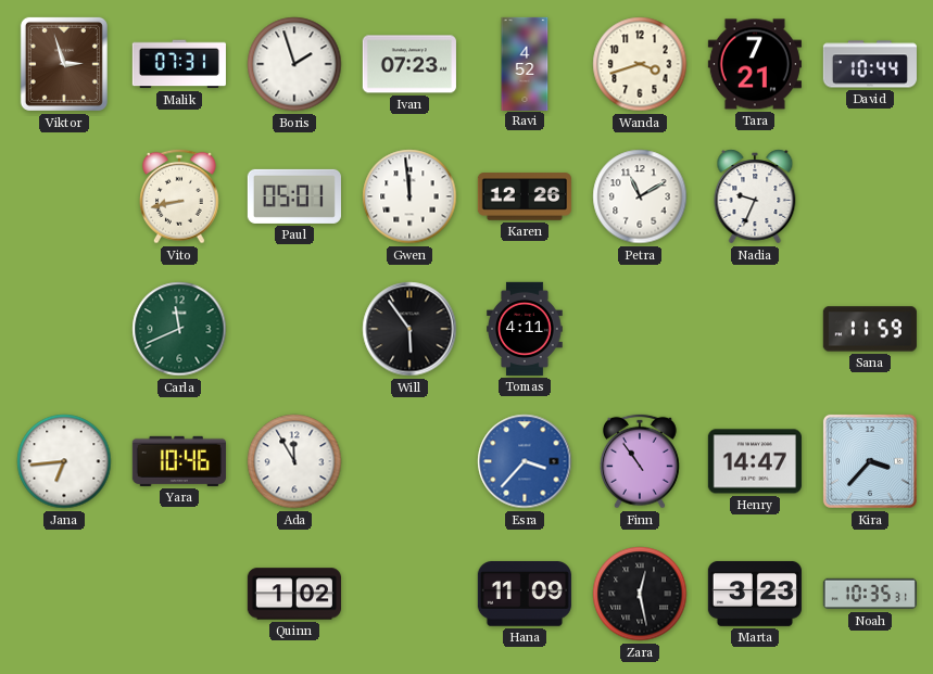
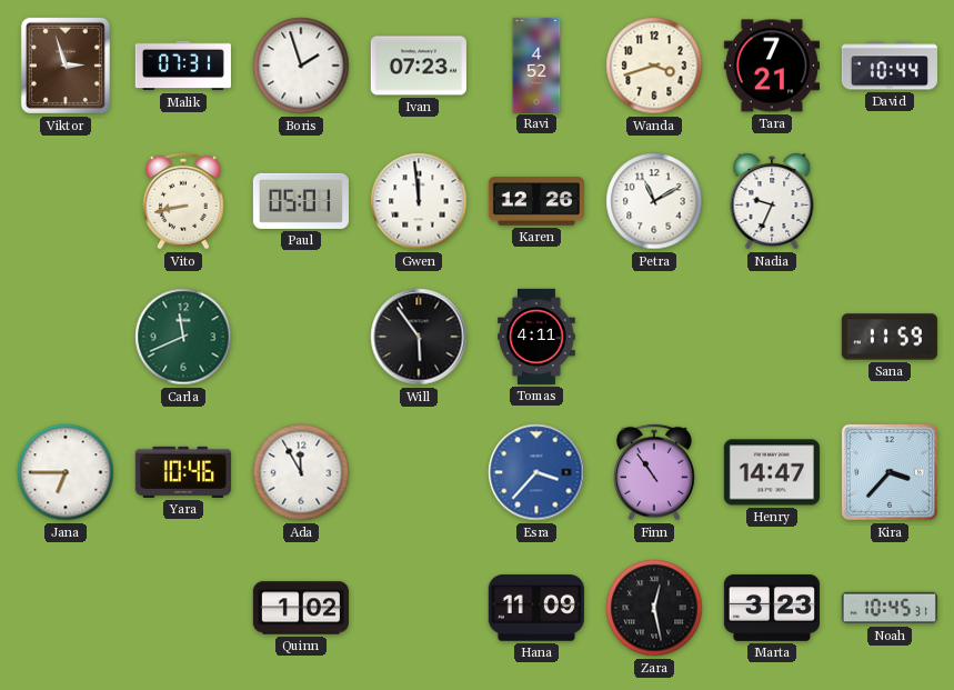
Jana: 6:44 -> 6:45 (66, 472)
Noah: 10:35 -> 10:45 (890, 608)
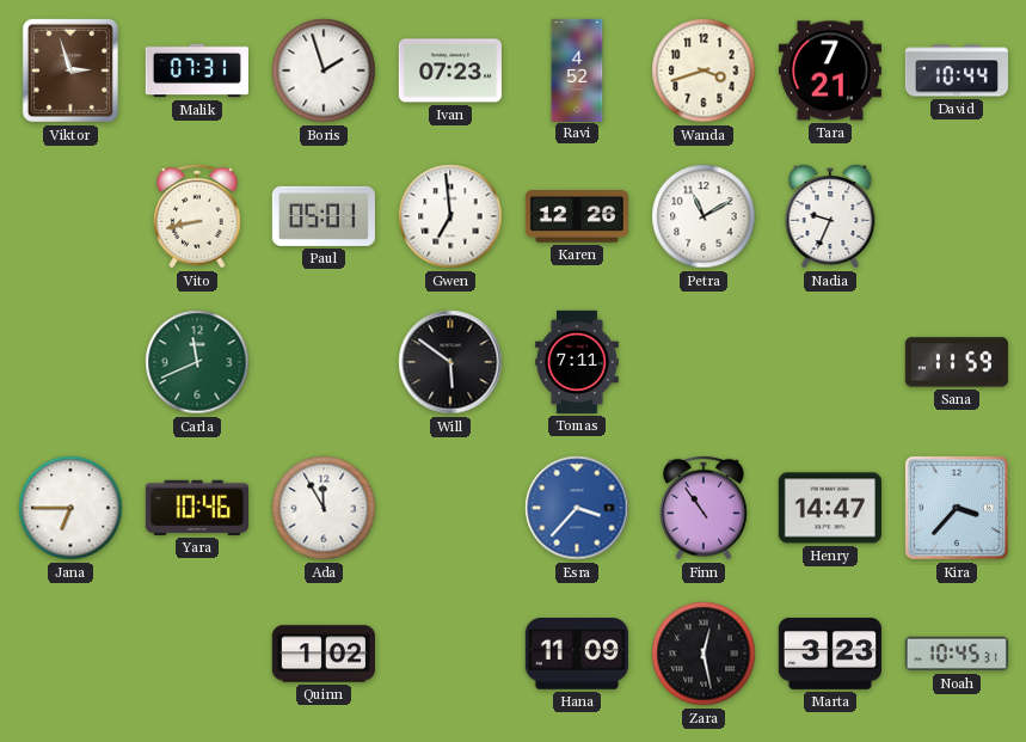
Gwen: 11:59 -> 6:59 (450, 216)
Will: 5:54 -> 5:51 (450, 362)
Tomas: 4:11 -> 7:11 (577, 362)
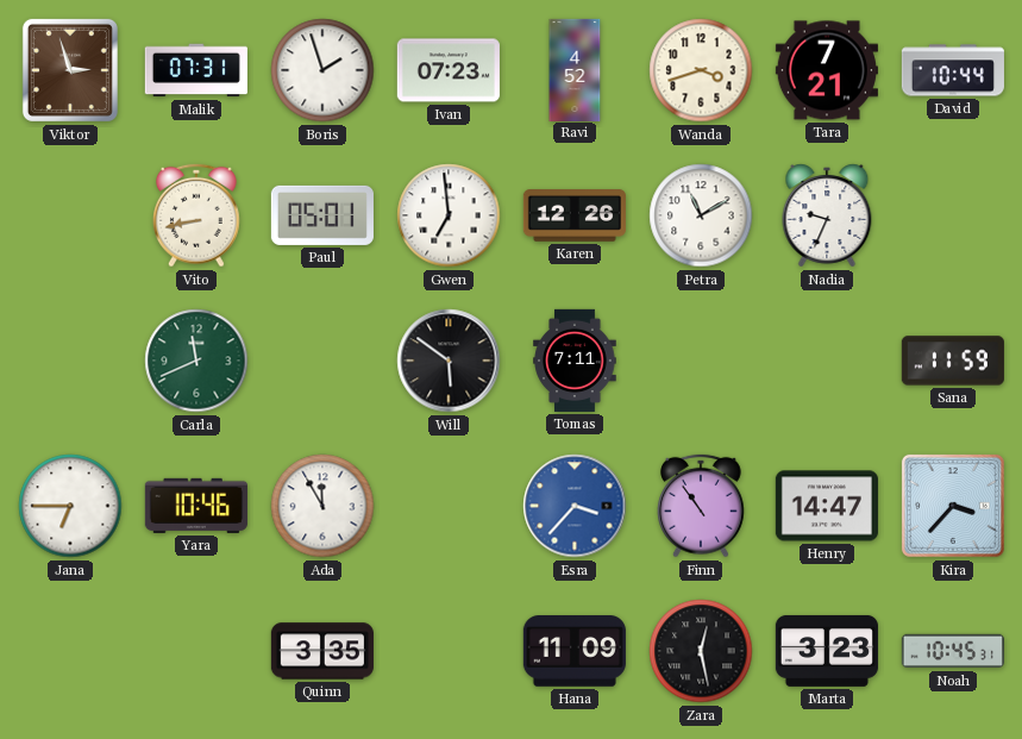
Quinn: 1:02 -> 3:35 (322, 651)
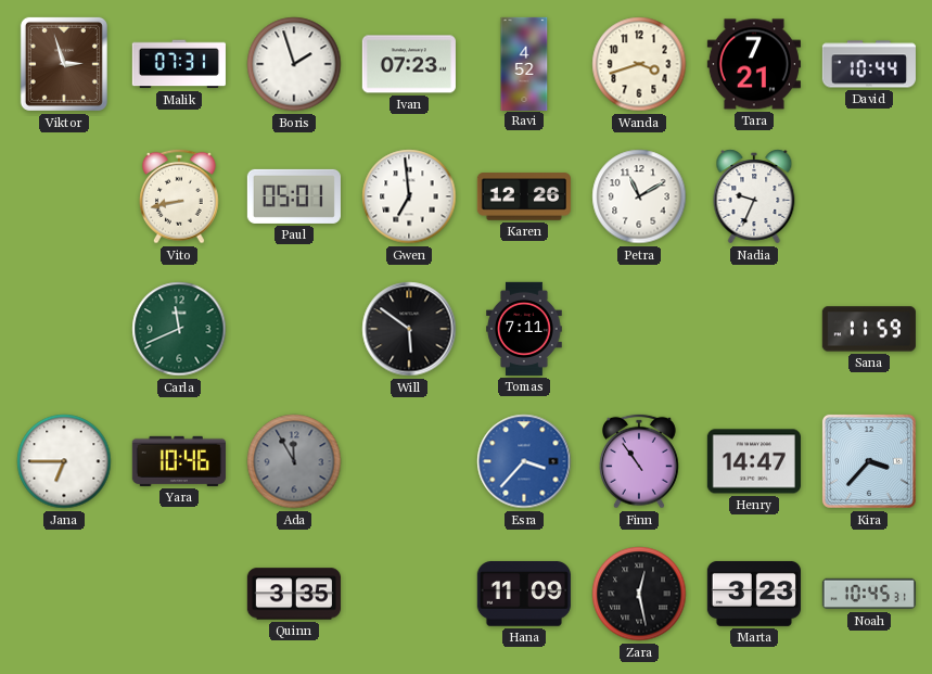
Ada dial: white -> grey (294, 461)
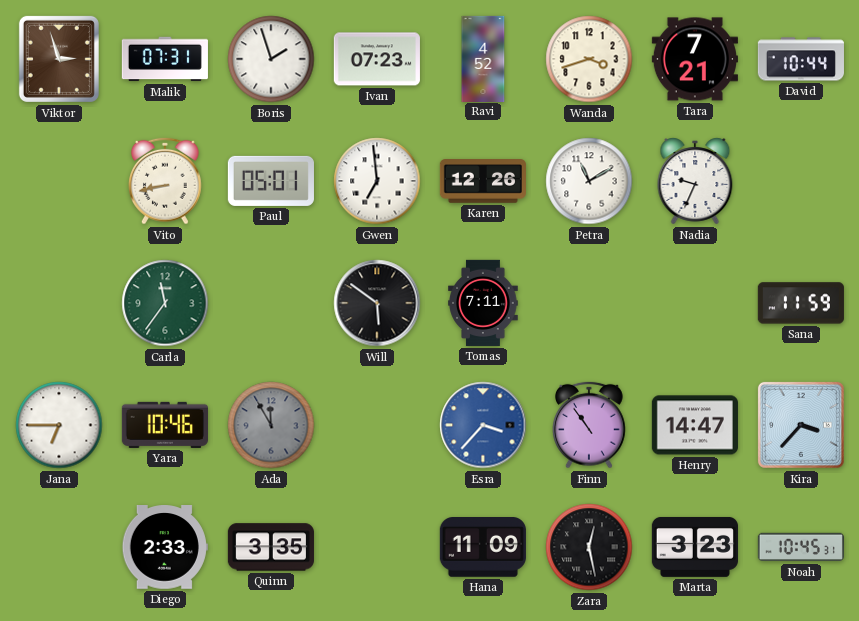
Carla: 11:41 -> 11:36 (165, 303)
Diego: none -> 2:33 (165, 548)
